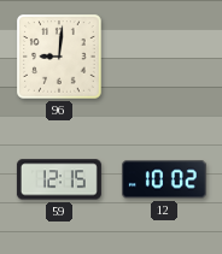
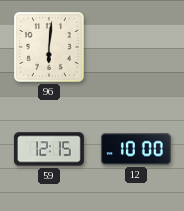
96: 9:01 -> 6:01 (50, 48)
12: 10:02 -> 10:00 (136, 149)
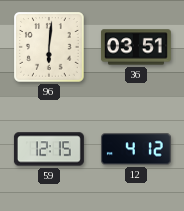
36: none -> 03:51 (136, 47)
12: 10:00 -> 4:12 (136, 149)
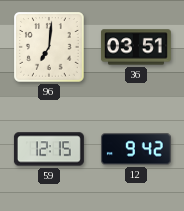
96: 6:01 -> 7:01 (50, 48)
12: 4:12 -> 9:42 (136, 149)
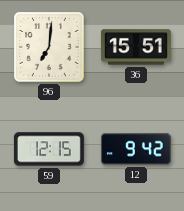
36: 03:51 -> 15:51 (136, 47)
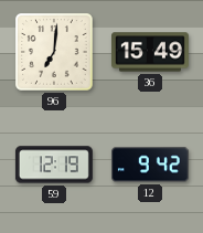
36: 15:51 -> 15:49 (150, 52)
59: 12:15 -> 12:19 (54, 165)
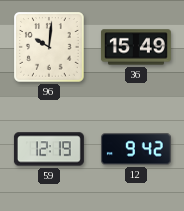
96: 7:01 -> 10:01 (50, 48)
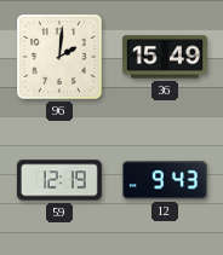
96: 10:01 -> 2:01 (61, 58)
12: 9:42 -> 9:43 (165, 180)
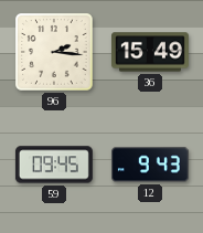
96: 2:01 -> 2:16 (55, 53)
59: 12:19 -> 09:45 (54, 165)
